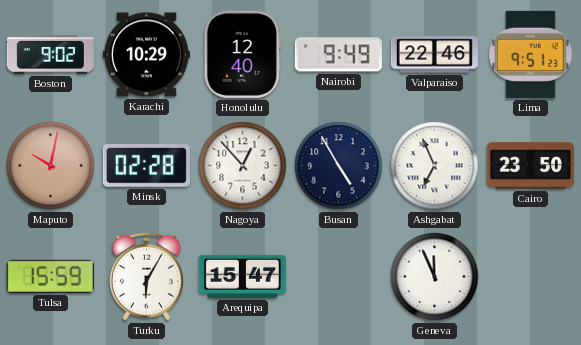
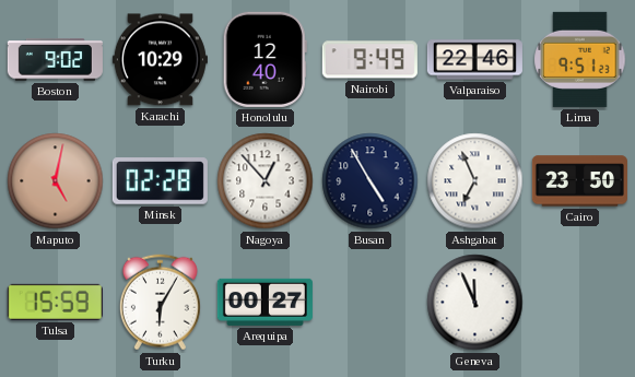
Maputo: 10:02 -> 5:02 (56, 181)
Arequipa: 15:47 -> 00:27 (264, 302)
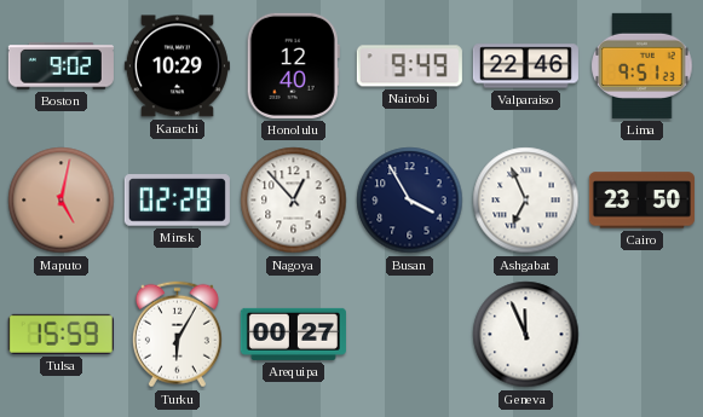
Busan: 4:55 -> 3:55 (410, 201)
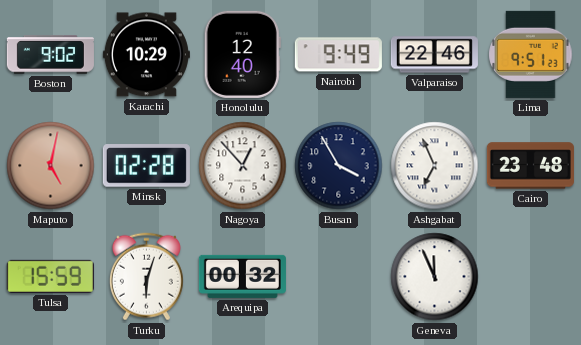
Cairo: 23:50 -> 23:48 (530, 166)
Turku: 6:05 -> 6:03 (146, 277)
Arequipa: 00:27 -> 00:32 (242, 276)
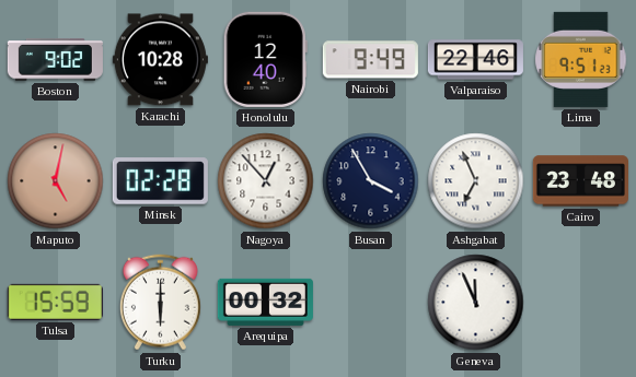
Karachi: 10:29 -> 10:28 (160, 60)
Turku: 6:03 -> 6:00 (160, 303)
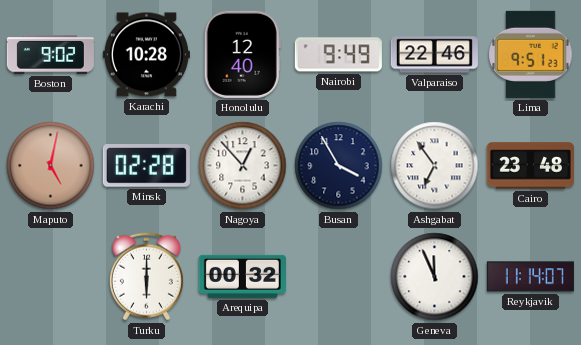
Ashgabat: 6:56 -> 6:54 (435, 166)
Tulsa: 15:59 -> none (55, 302)
Reykjavik: none -> 11:14 (530, 277)
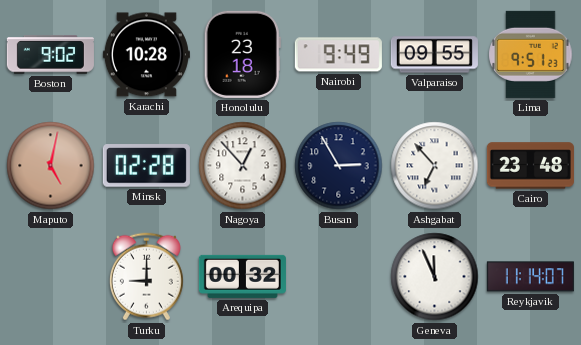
Honolulu: 12:40 -> 23:18 (242, 54)
Valparaiso: 22:46 -> 09:55 (434, 55)
Busan: 3:55 -> 2:55 (339, 166)
Ashgabat: 6:54 -> 6:53 (435, 166)
Turku: 6:00 -> 9:00 (146, 277)
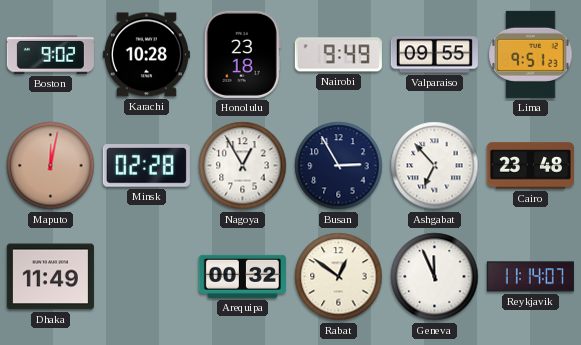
Maputo: 5:02 -> 12:02 (51, 166)
Nagoya: 12:53 -> 12:55 (243, 166)
Dhaka: none -> 11:49 (50, 277)
Turku: 9:00 -> none (146, 277)
Rabat: none -> 12:51 (339, 277)
